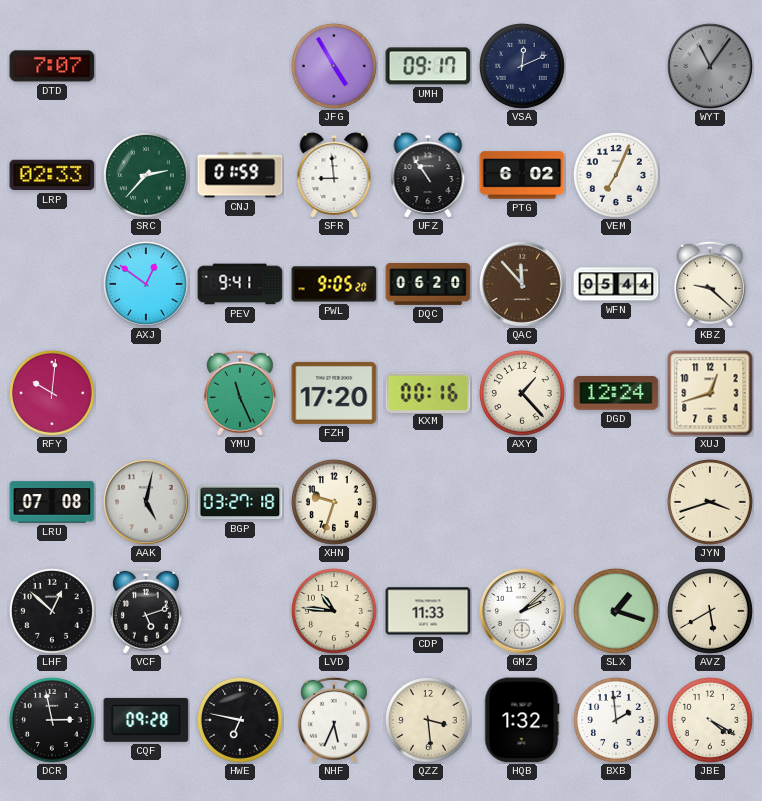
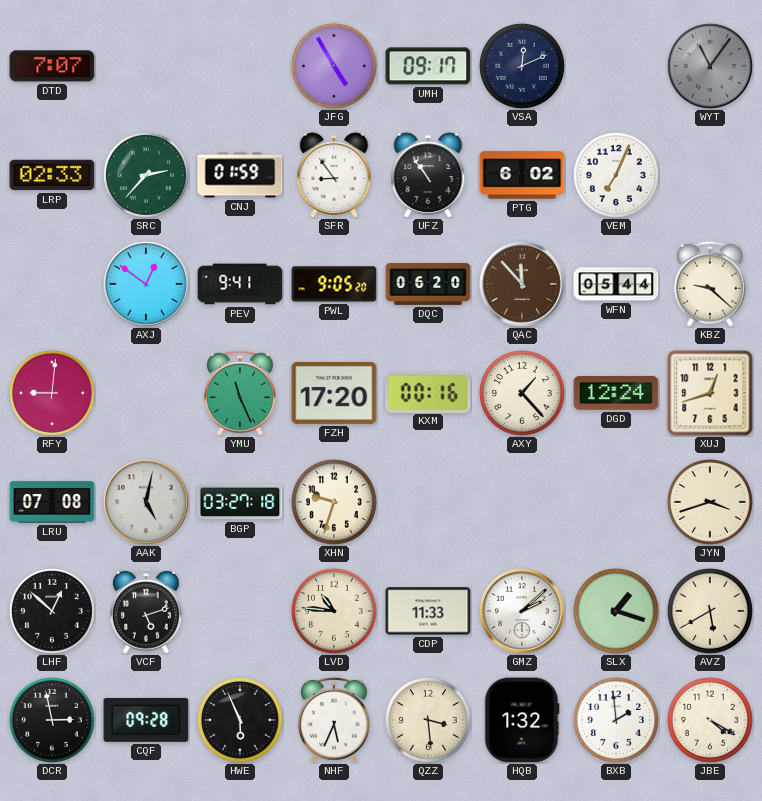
SFR: 8:59 -> 8:54 (334, 175)
RFY: 10:01 -> 9:01 (52, 393)
HWE: 6:47 -> 5:56 (240, 720)
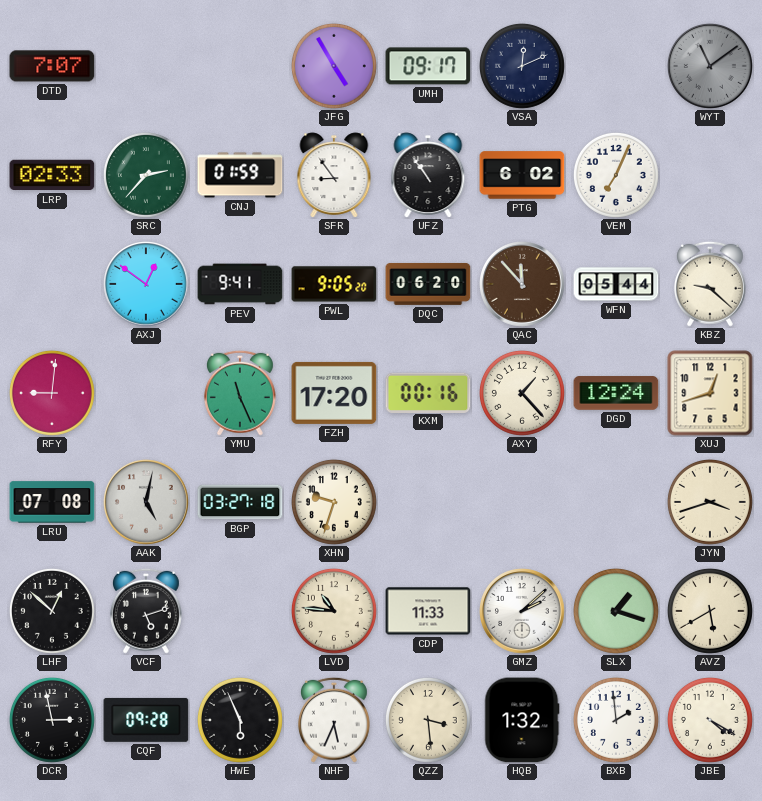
WYT: 11:06 -> 11:09 (711, 67)
